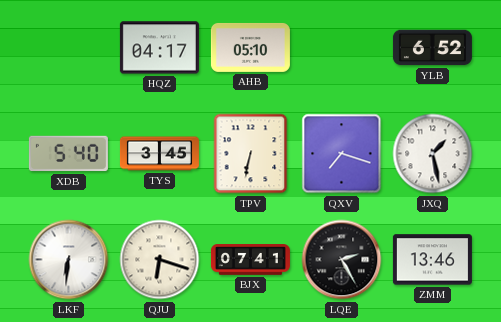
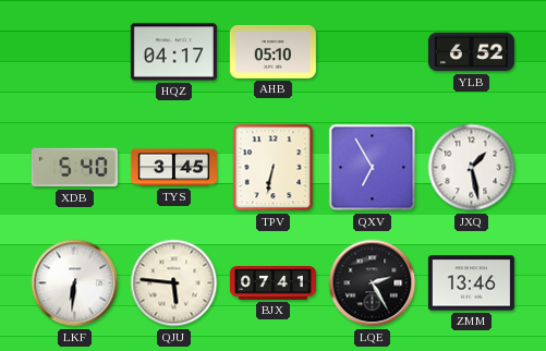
QXV: 7:18 -> 6:55 (373, 168)
QJU: 6:18 -> 5:46 (174, 283)
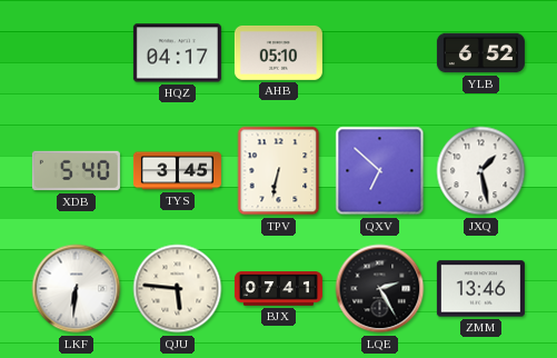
QXV: 6:55 -> 6:52 (380, 171)
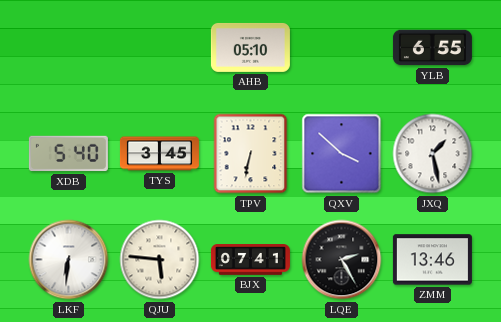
HQZ: 04:17 -> none (177, 53)
YLB: 6:52 -> 6:55 (432, 48)
QXV: 6:52 -> 3:52 (342, 154)
